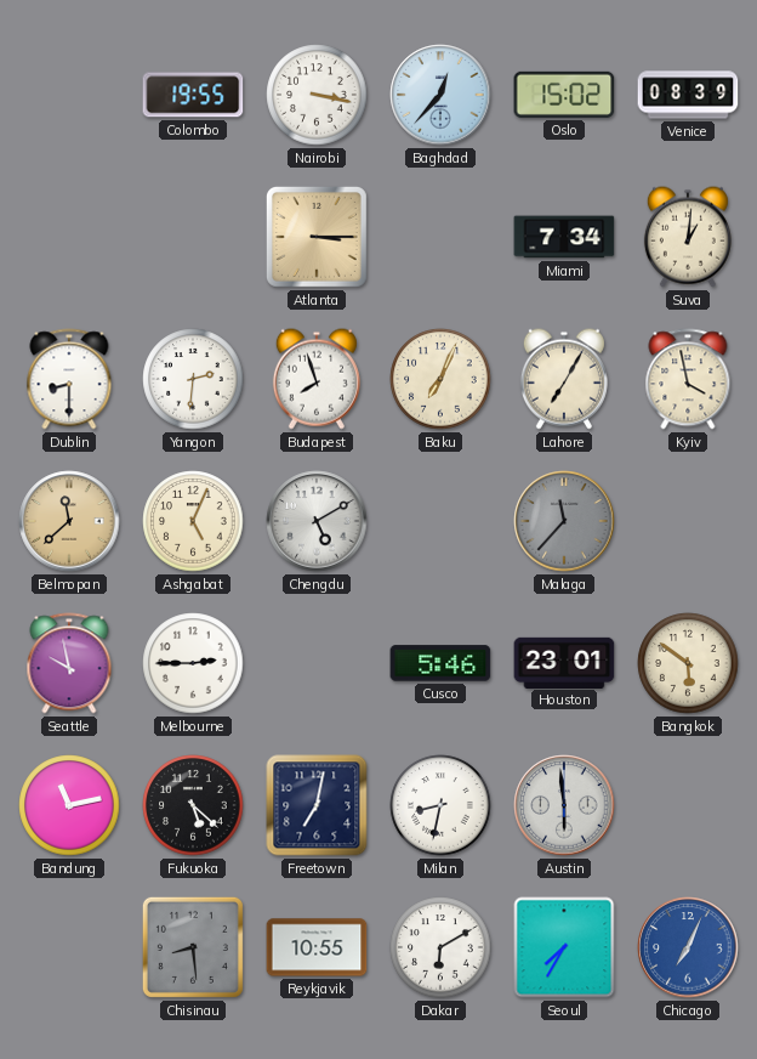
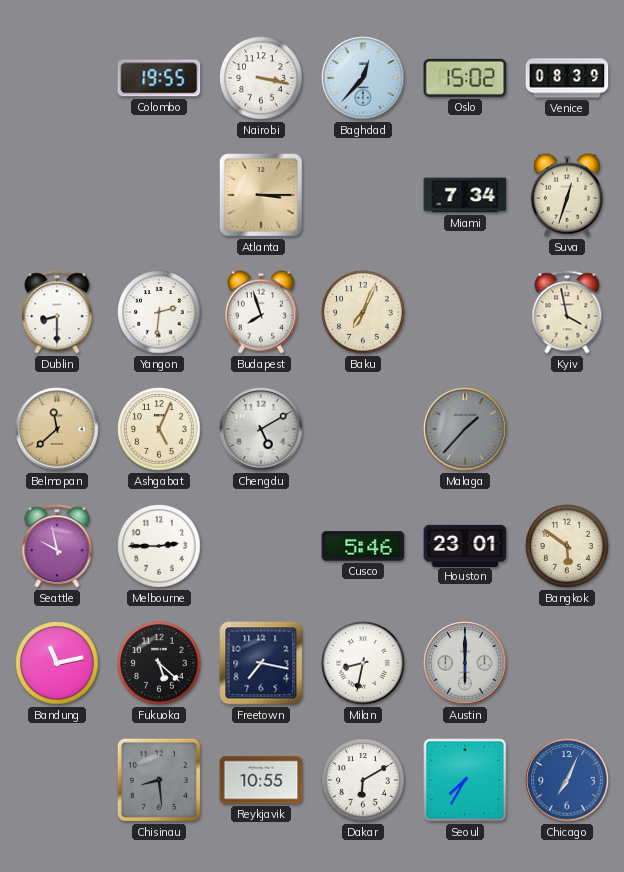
Suva: 1:01 -> 12:33 (567, 195)
Lahore: 7:05 -> none (564, 379)
Malaga: 11:37 -> 1:37 (465, 429)
Freetown: 7:02 -> 7:17 (261, 663)
Austin: 5:59 -> 6:00 (465, 663)
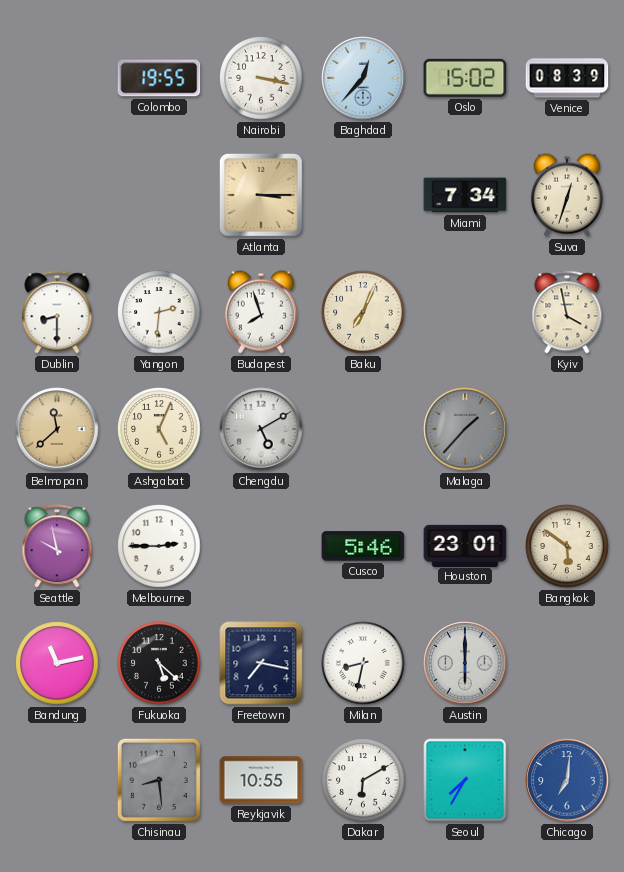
Chicago: 7:04 -> 7:01 (567, 780)
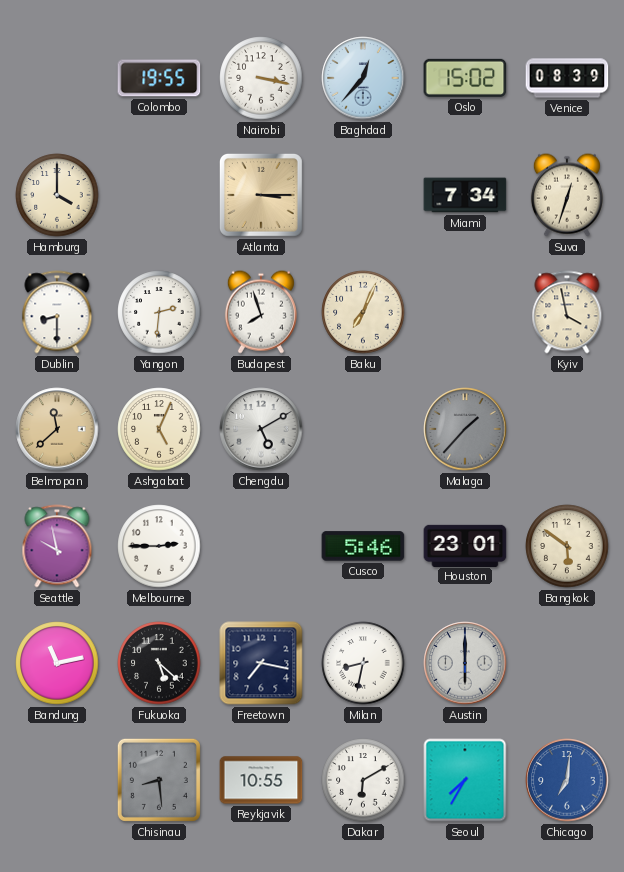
Hamburg: none -> 4:00 (57, 195)
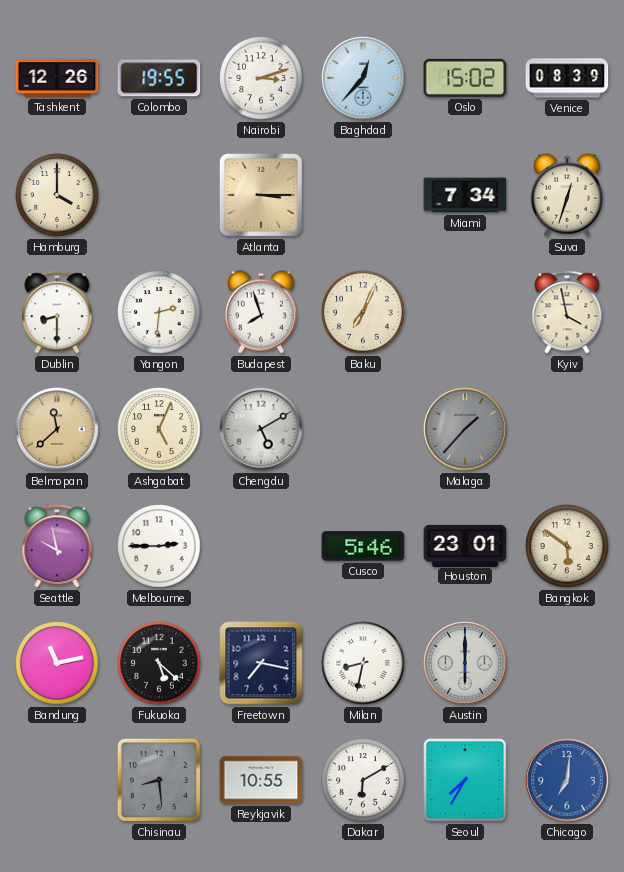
Tashkent: none -> 12:26 (57, 78)
Nairobi: 3:17 -> 3:12 (261, 78)
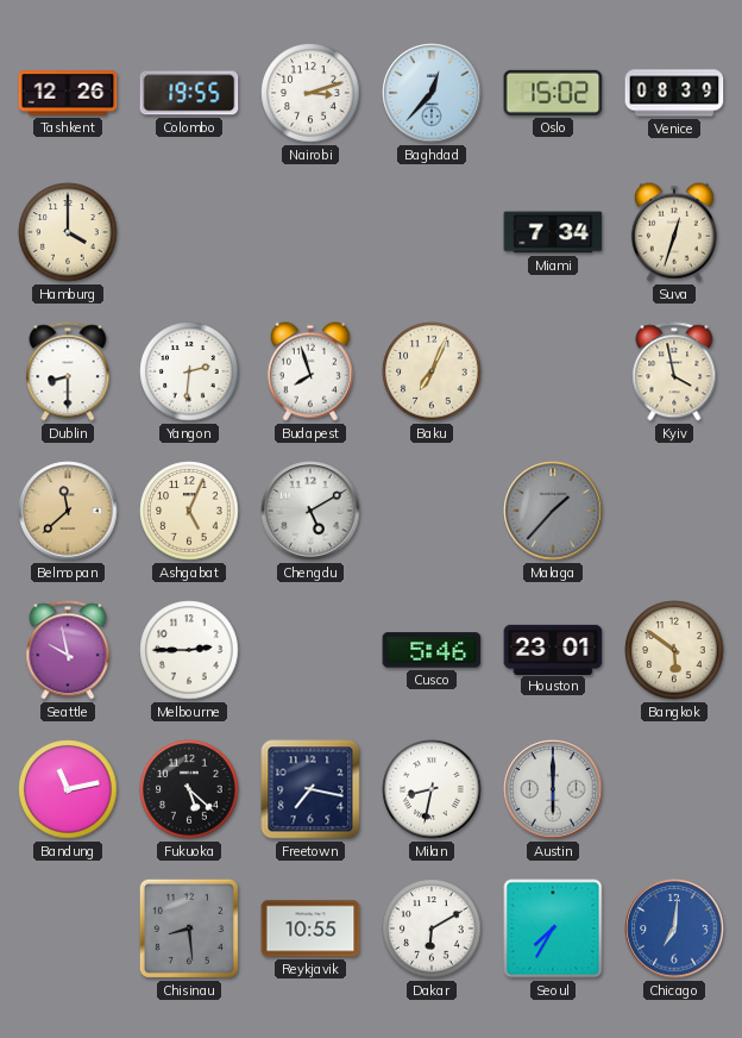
Atlanta: 3:15 -> none (261, 195)
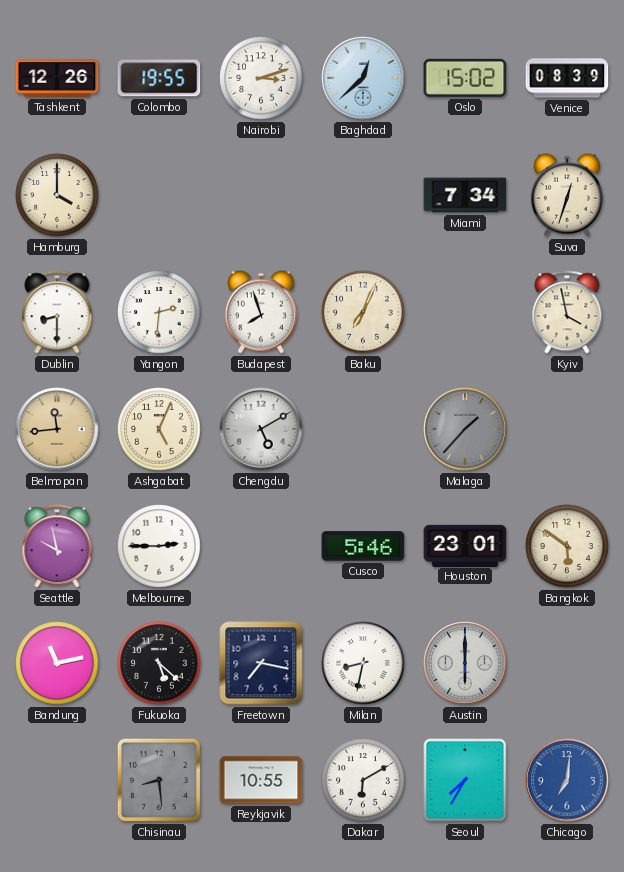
Baghdad: 12:37 -> 12:38 (363, 78)
Belmopan: 11:38 -> 11:44 (57, 429)
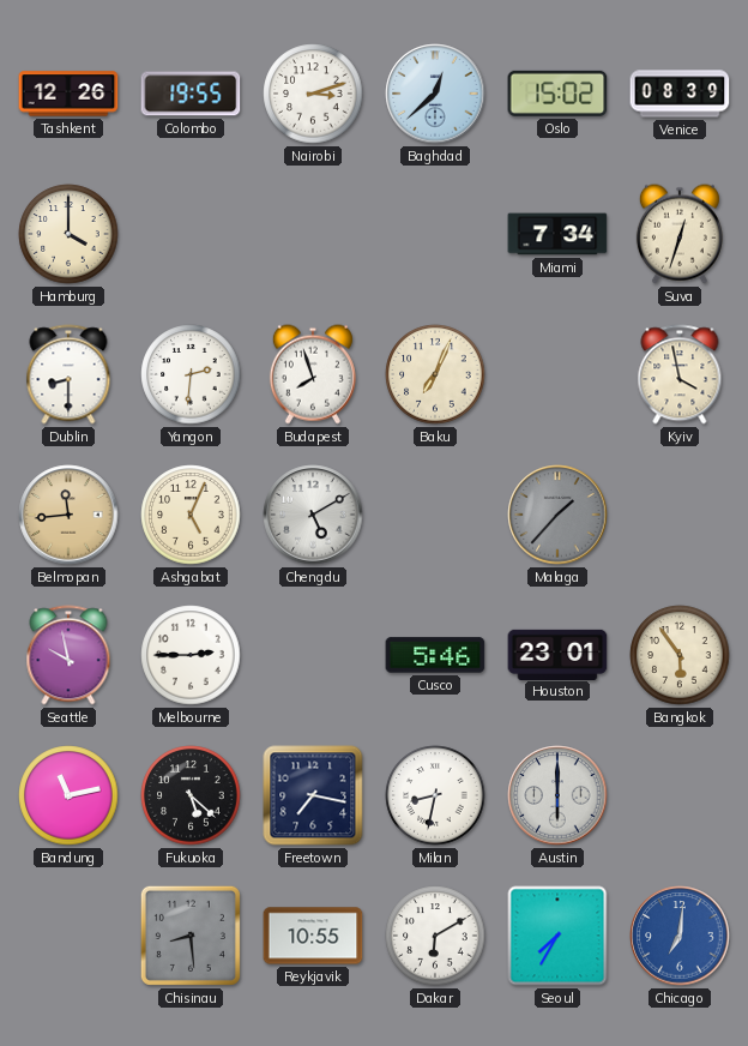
Bangkok: 5:51 -> 5:54 (680, 655)
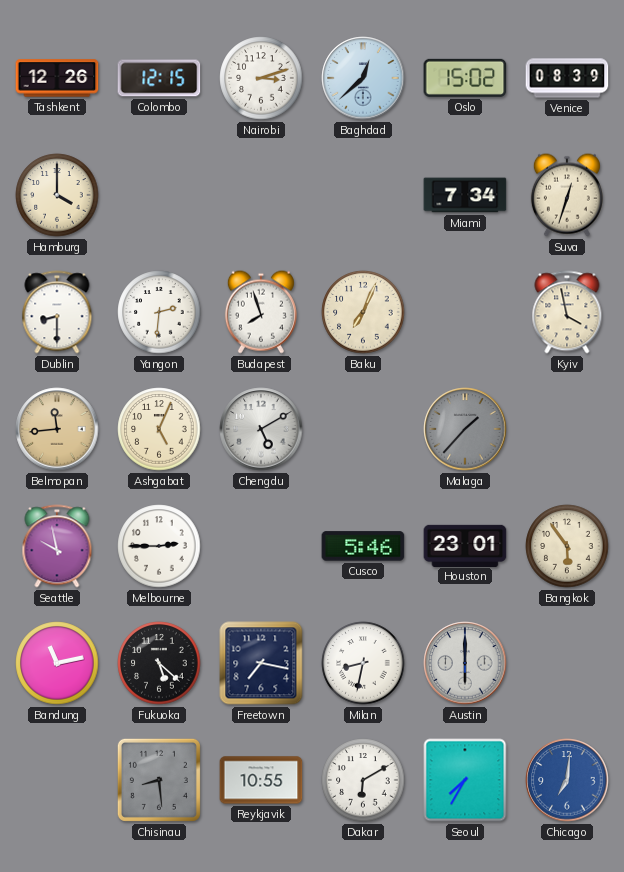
Colombo: 19:55 -> 12:15 (159, 78)
